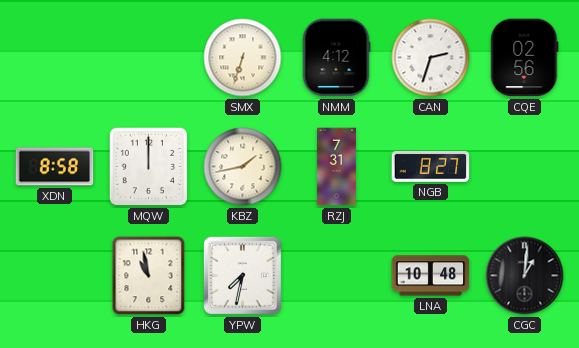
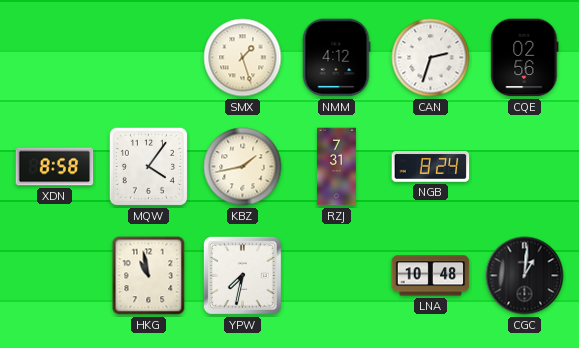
SMX: 6:33 -> 1:27 (243, 58)
MQW: 12:00 -> 4:06 (148, 166)
NGB: 8:27 -> 8:24 (431, 167)
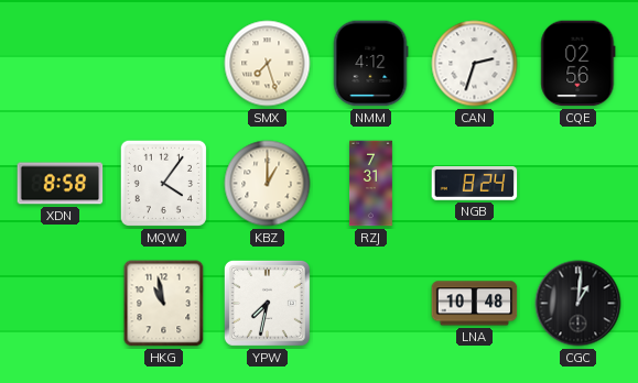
SMX: 1:27 -> 7:27 (268, 64)
KBZ: 1:43 -> 1:00 (268, 184)
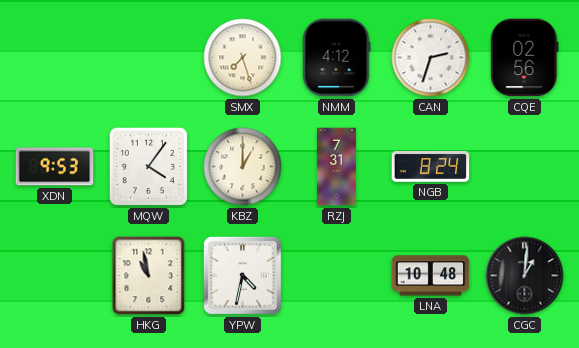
XDN: 8:58 -> 9:53 (55, 167)
YPW: 7:32 -> 4:32 (242, 275)
